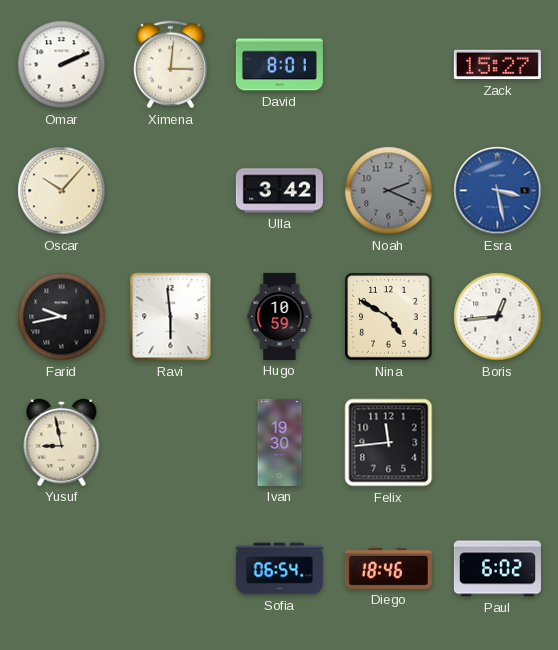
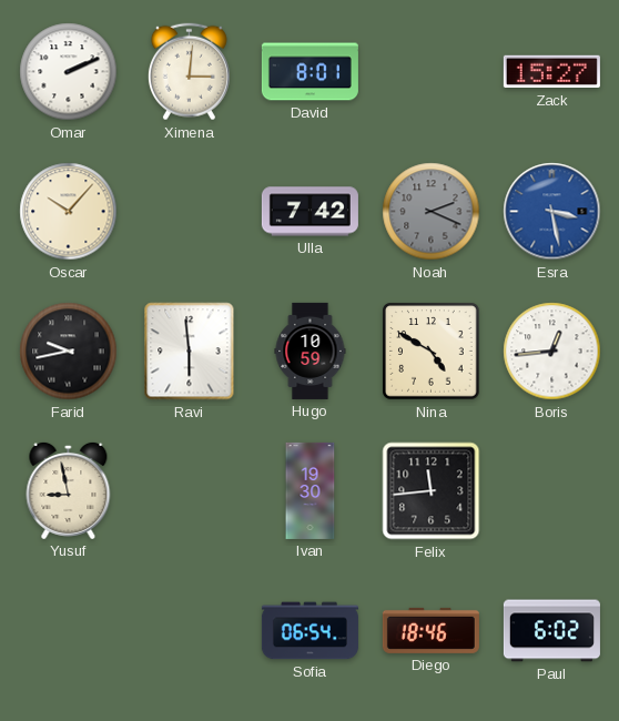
Ulla: 3:42 -> 7:42 (309, 212)
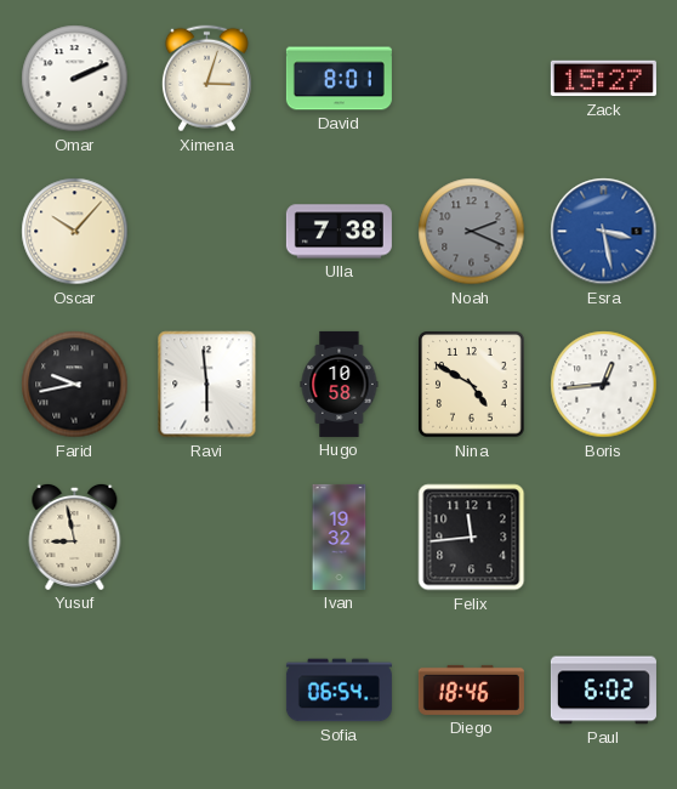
Ximena: 3:01 -> 3:03 (206, 79)
Ulla: 7:42 -> 7:38 (338, 232)
Hugo: 10:59 -> 10:58 (340, 384)
Ivan: 19:30 -> 19:32 (340, 537)
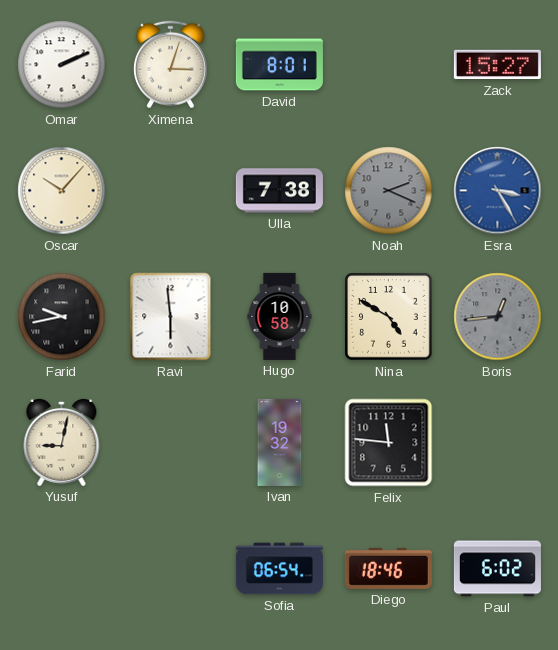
Esra: 3:28 -> 3:25 (498, 191)
Boris dial: white -> grey (498, 317)
Yusuf: 8:58 -> 9:02 (62, 442)
Felix: 11:44 -> 11:46 (389, 443)
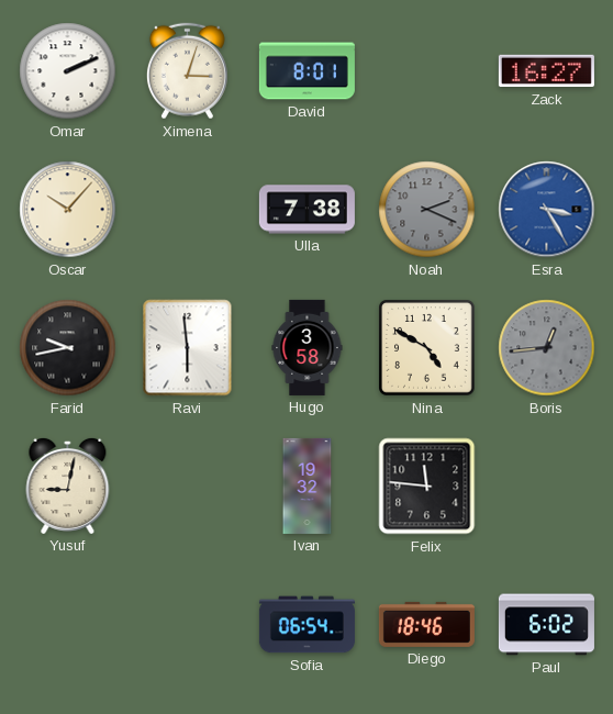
Zack: 15:27 -> 16:27 (546, 71)
Hugo: 10:58 -> 3:58 (308, 347)
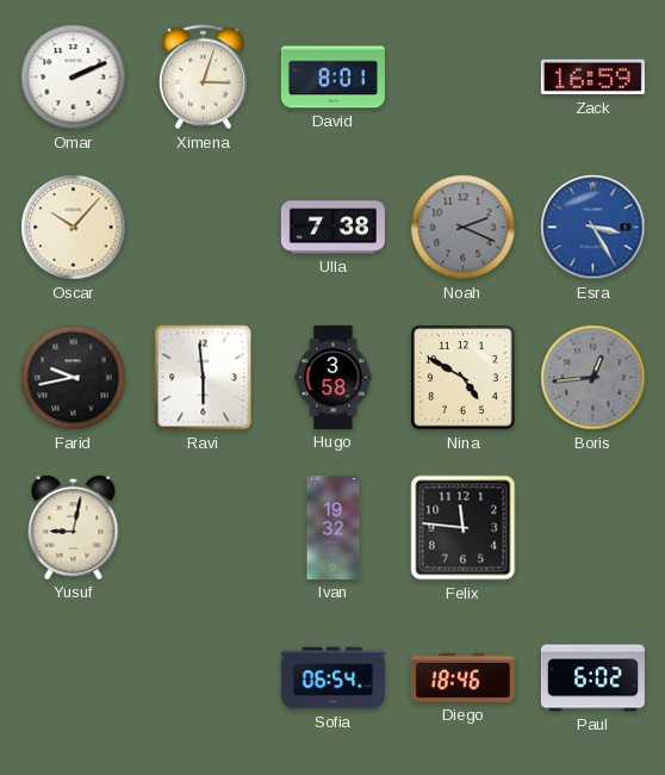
Zack: 16:27 -> 16:59 (592, 77)
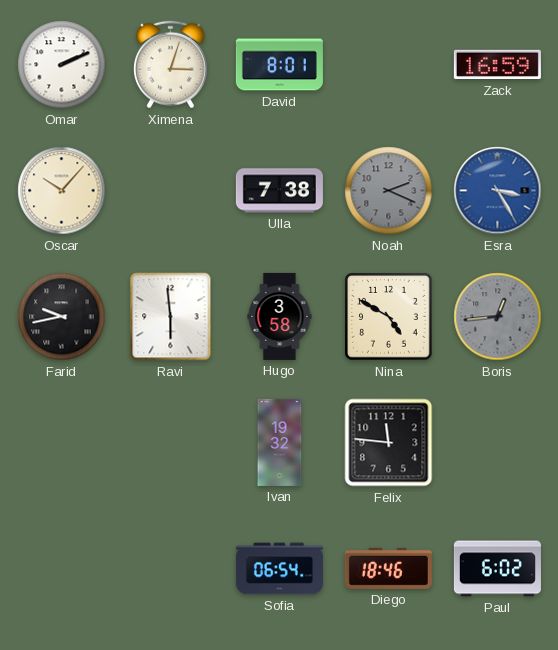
Yusuf: 9:02 -> none (74, 527)
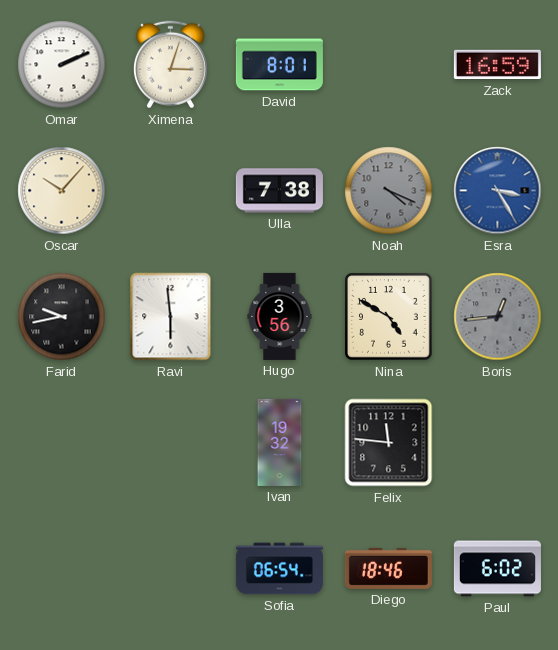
Noah: 2:19 -> 4:19 (389, 191)
Hugo: 3:58 -> 3:56 (280, 316)
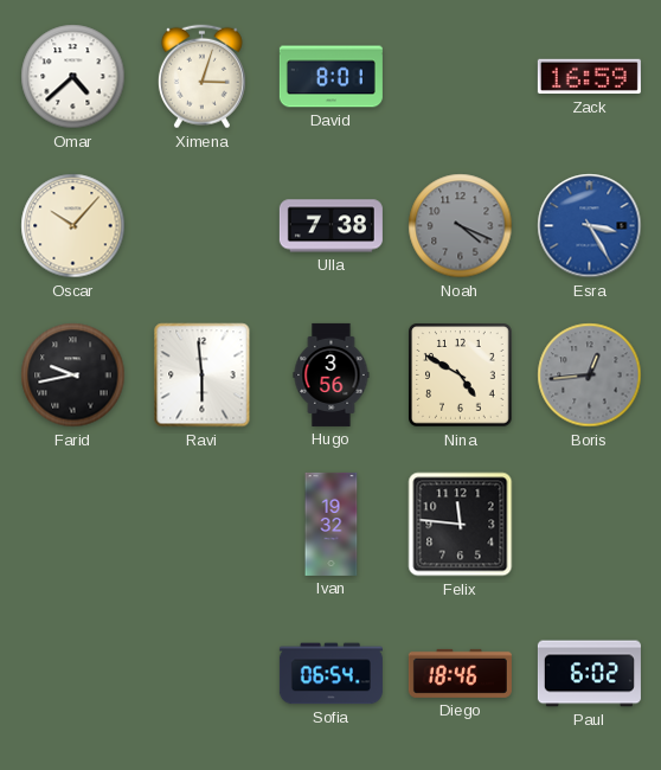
Omar: 2:11 -> 4:38 (73, 77)
